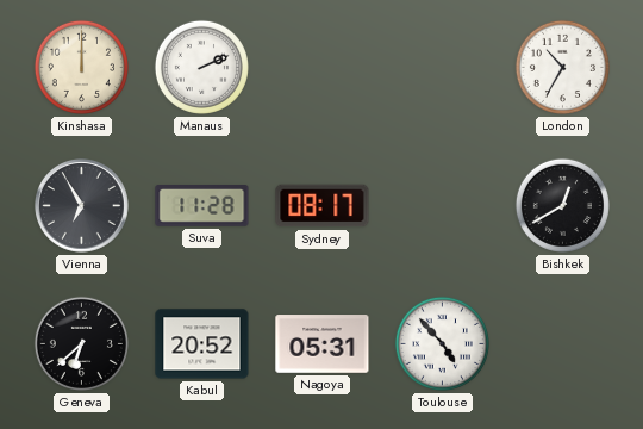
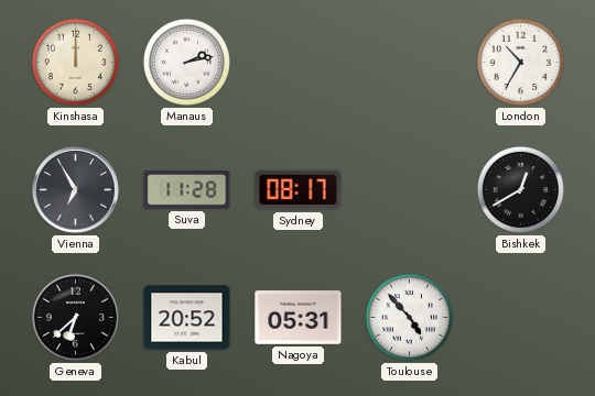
Manaus: 2:11 -> 2:13 (186, 62)
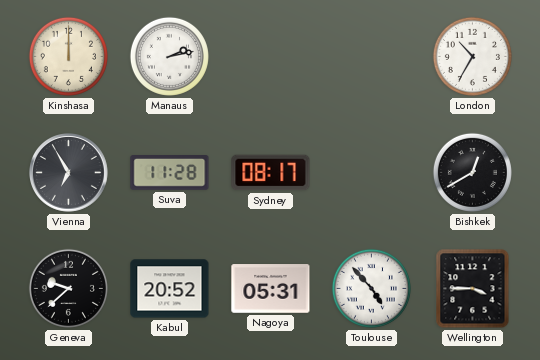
Geneva: 6:38 -> 9:38 (68, 288)
Wellington: none -> 3:45 (473, 289)
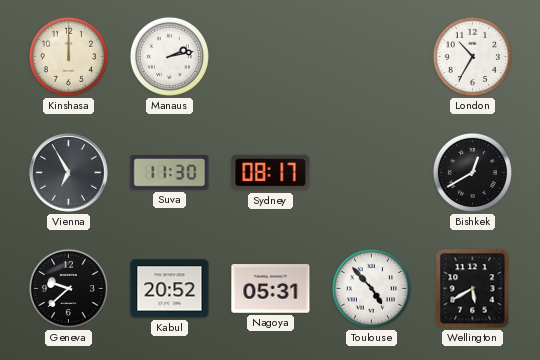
Suva: 11:28 -> 11:30 (170, 173)
Wellington: 3:45 -> 5:40 (473, 289)
